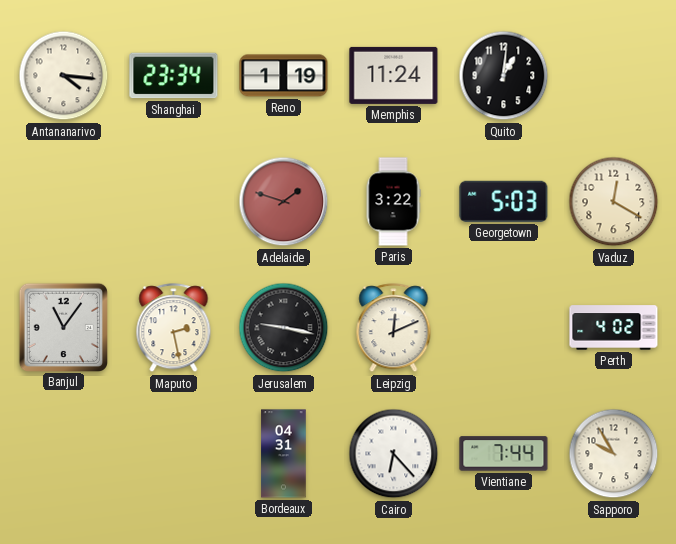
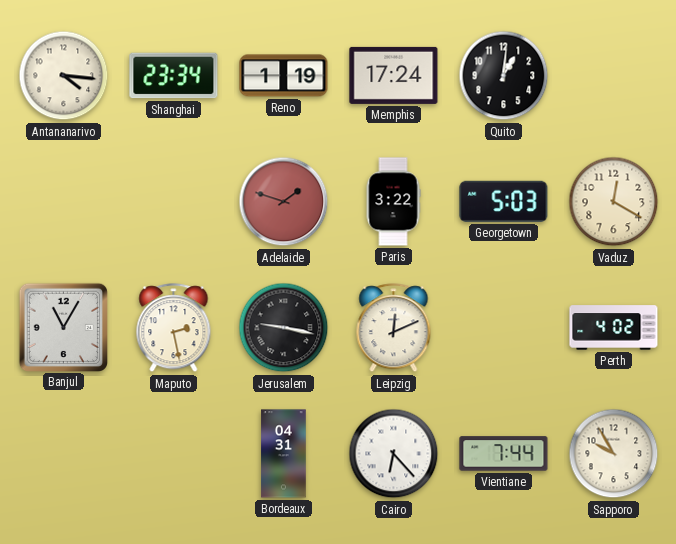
Memphis: 11:24 -> 17:24 (394, 75)
Banjul: 11:06 -> 11:05 (63, 327)
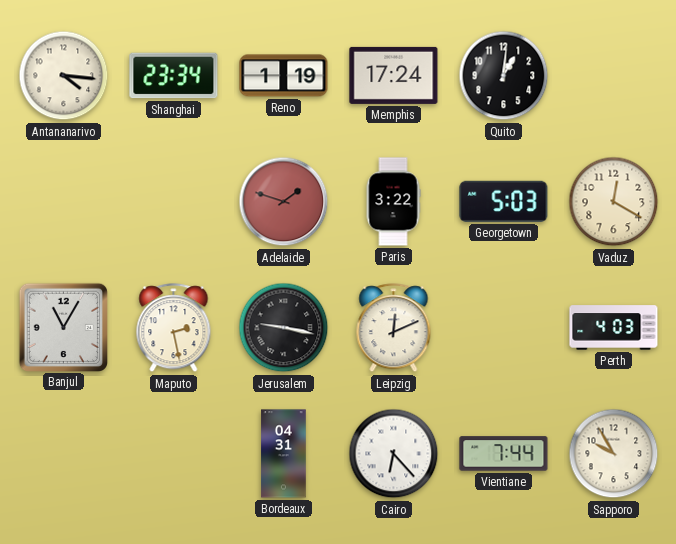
Perth: 4:02 -> 4:03 (614, 328)
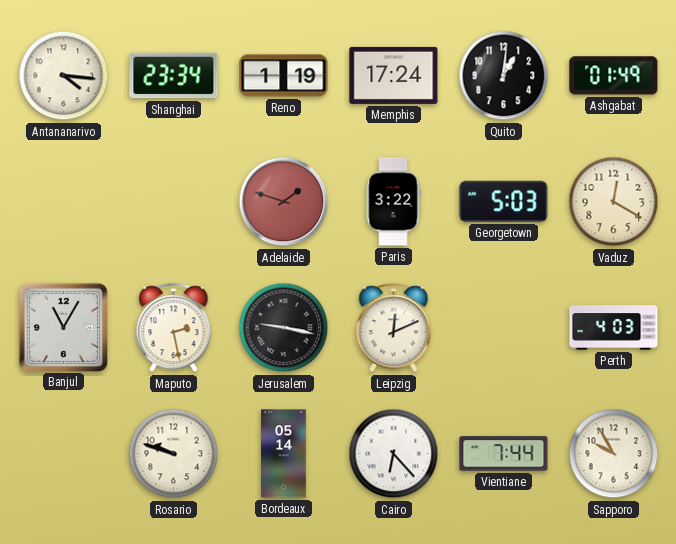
Ashgabat: none -> 01:49 (614, 76)
Rosario: none -> 9:48 (174, 454)
Bordeaux: 04:31 -> 05:14 (284, 454)
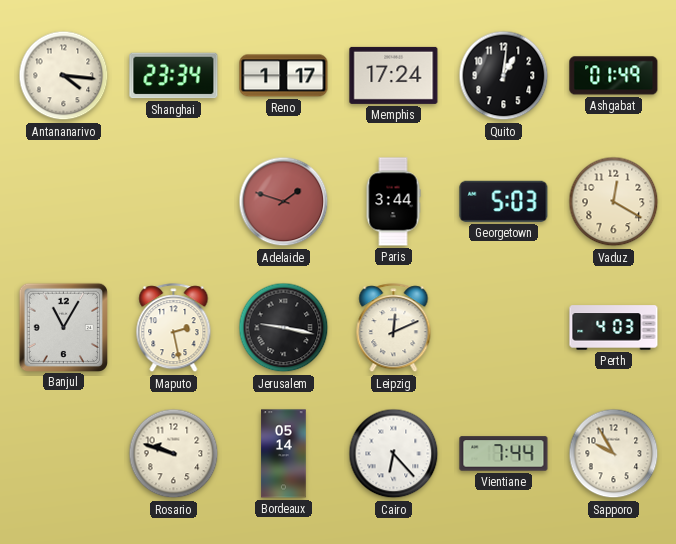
Reno: 1:19 -> 1:17 (284, 76)
Paris: 3:22 -> 3:44 (393, 202)
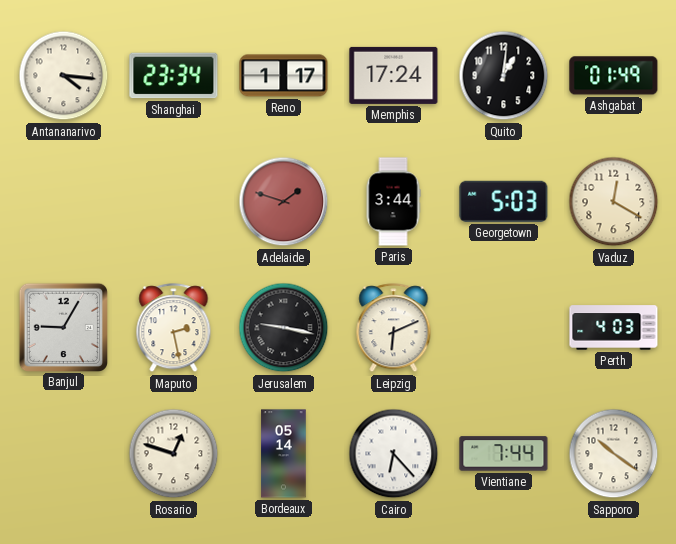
Banjul: 11:05 -> 9:05 (63, 327)
Leipzig: 12:11 -> 6:11 (394, 328)
Rosario: 9:48 -> 12:48 (174, 454)
Sapporo: 9:55 -> 10:21 (614, 454)
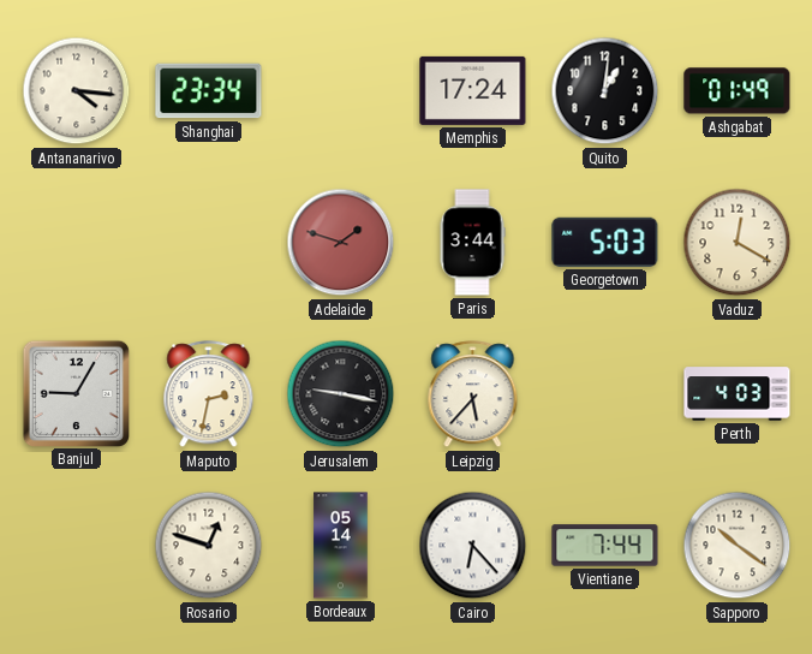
Reno: 1:17 -> none (284, 76)
Maputo: 2:28 -> 2:32 (209, 394)
Leipzig: 6:11 -> 5:37 (473, 394)
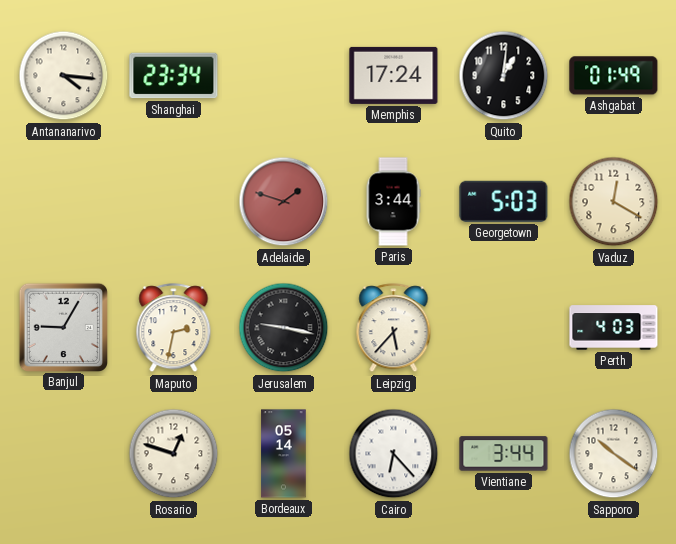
Vientiane: 7:44 -> 3:44 (504, 454)
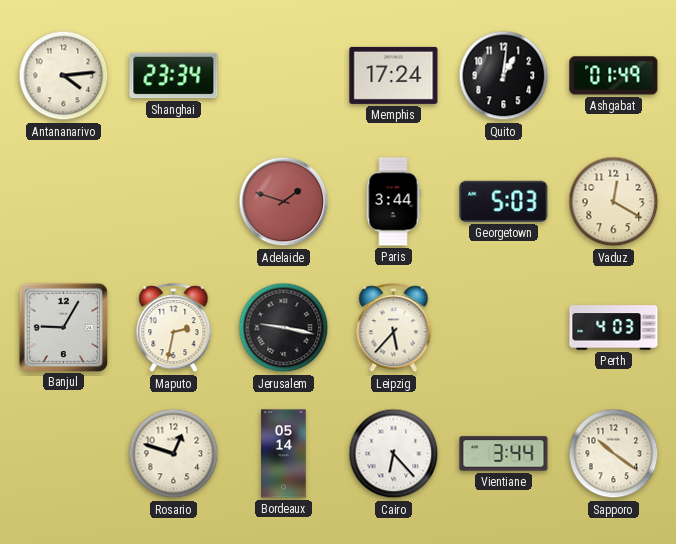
Antananarivo: 4:16 -> 4:14 (64, 76)
